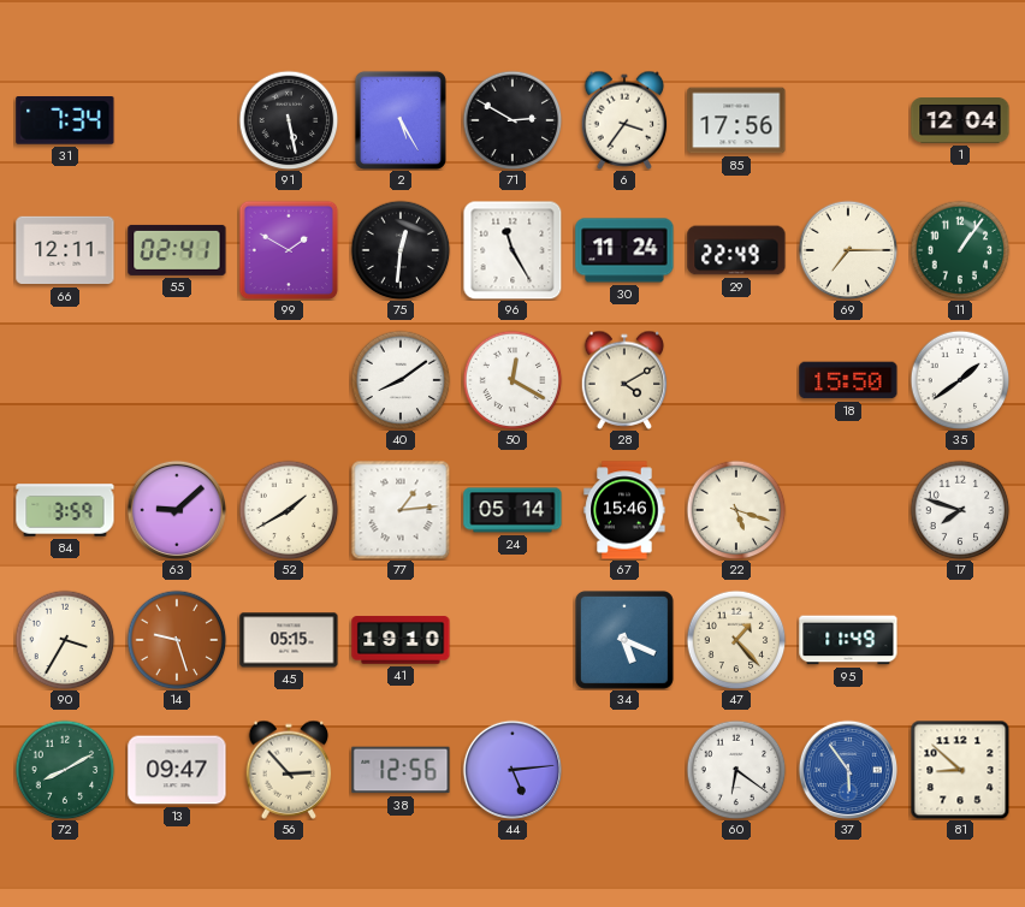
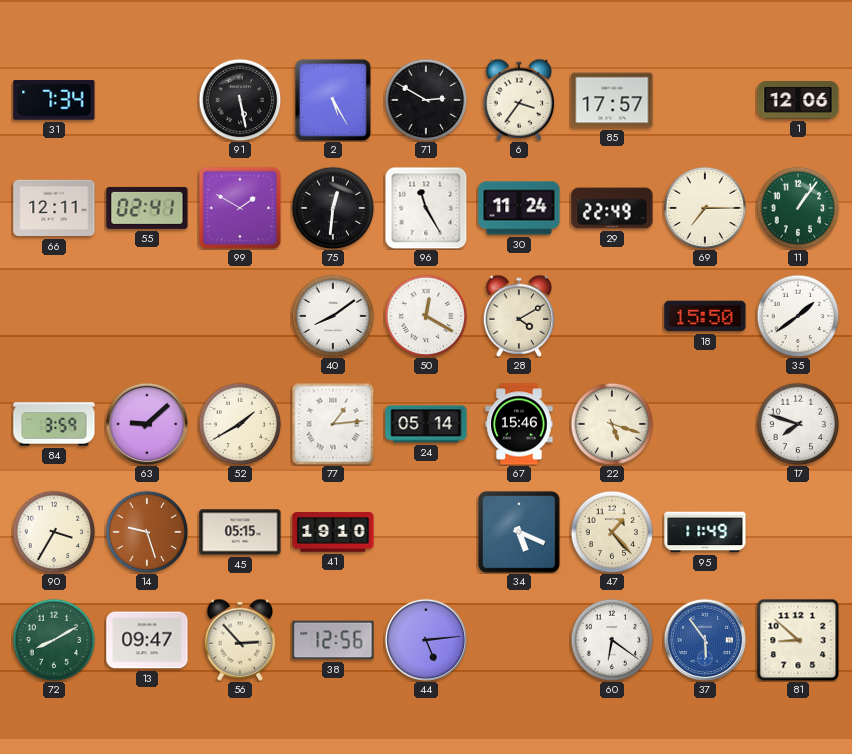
85: 17:56 -> 17:57 (612, 100)
1: 12:04 -> 12:06 (798, 100)
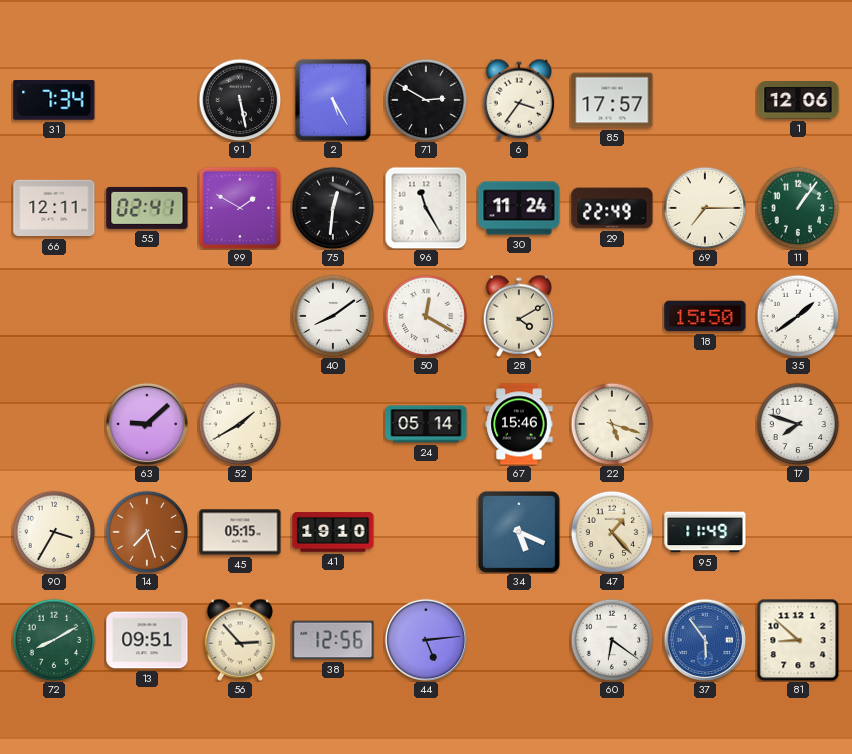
84: 3:59 -> none (54, 424)
77: 1:14 -> none (333, 424)
14: 9:27 -> 7:27 (147, 532)
13: 09:47 -> 09:51 (147, 640)
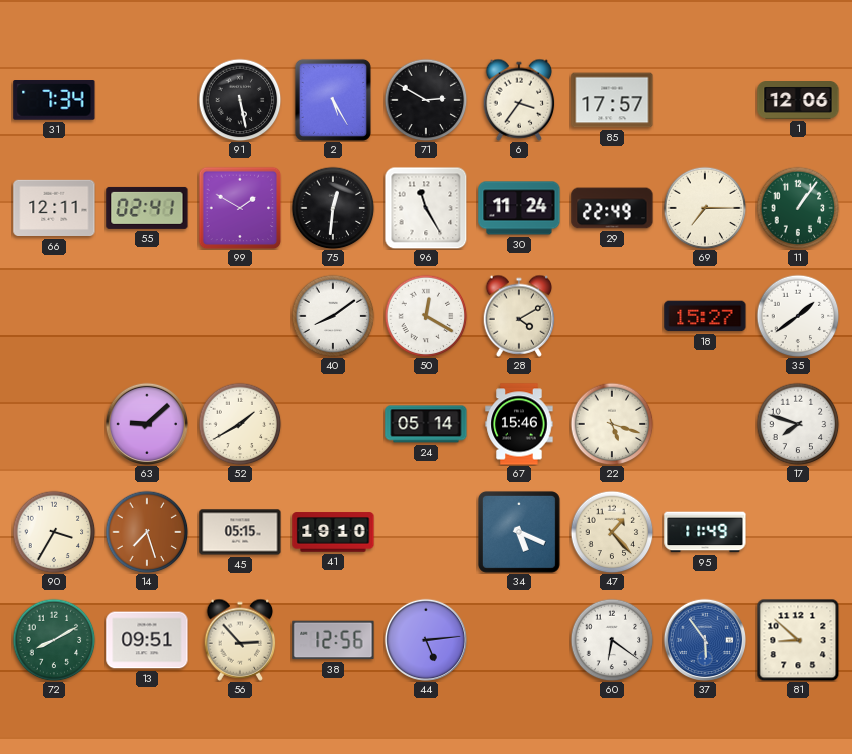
18: 15:50 -> 15:27 (705, 316)
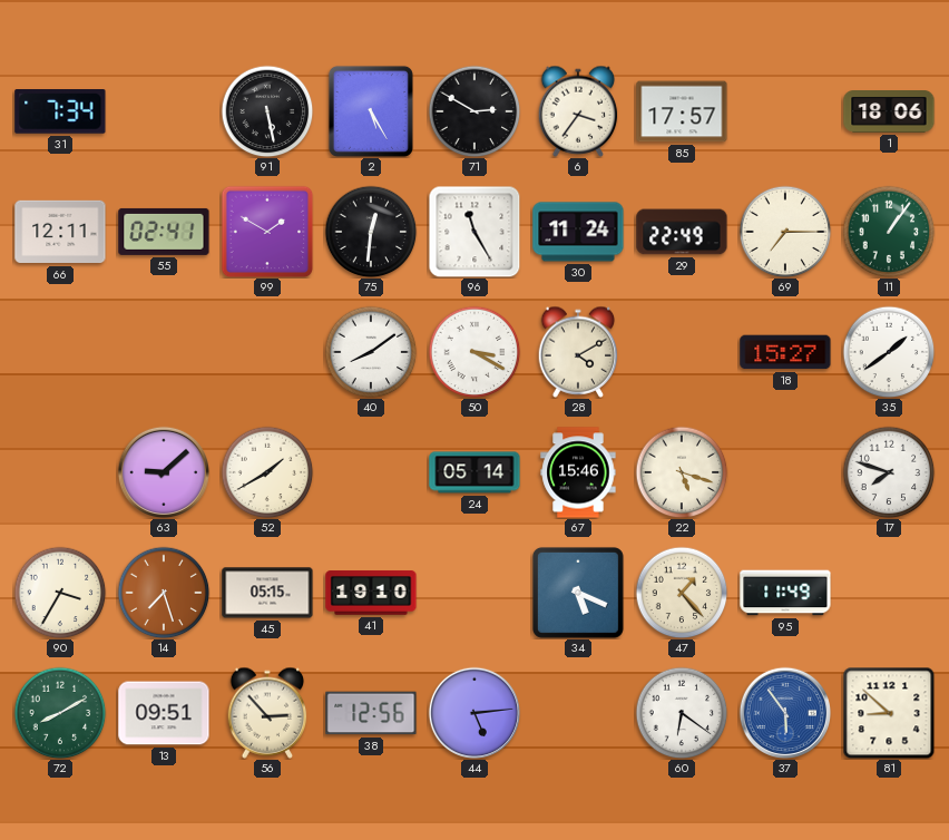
1: 12:06 -> 18:06 (889, 111)
50: 12:20 -> 3:20 (474, 352)
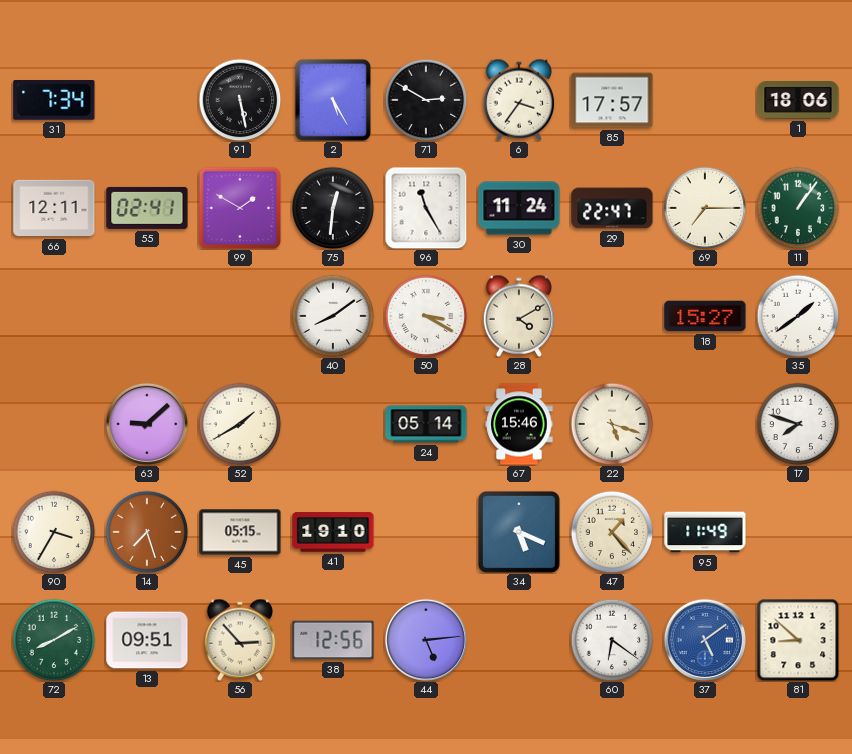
29: 22:49 -> 22:47 (612, 208)
37: 5:54 -> 5:09 (704, 639)
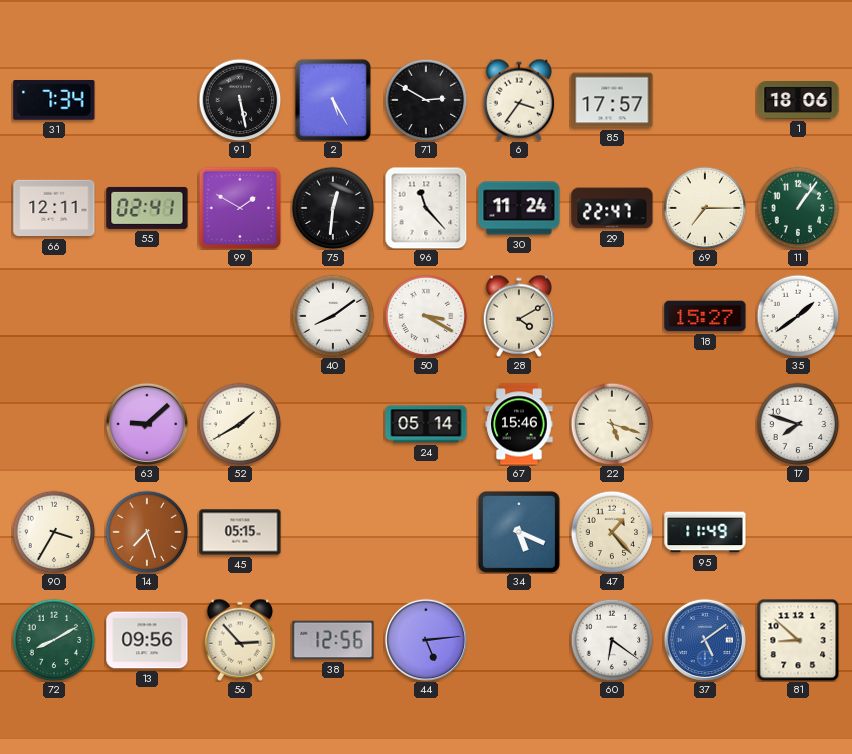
96: 11:25 -> 11:23 (426, 208)
41: 19:10 -> none (333, 532)
13: 09:51 -> 09:56 (147, 640)
